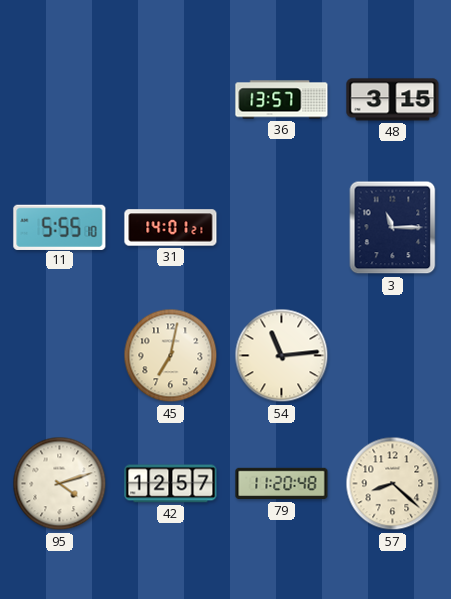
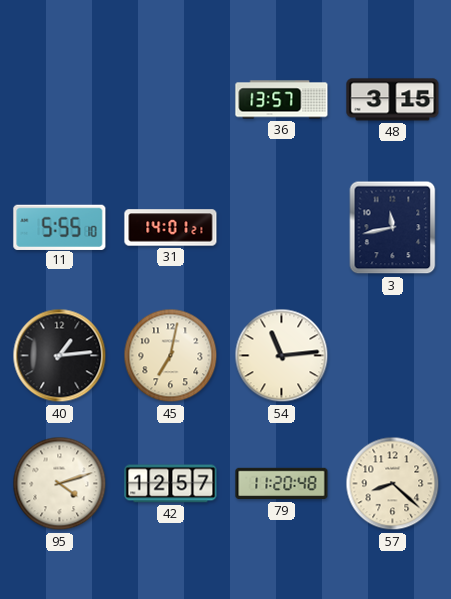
3: 11:15 -> 11:43 (393, 228)
40: none -> 1:14 (60, 356)
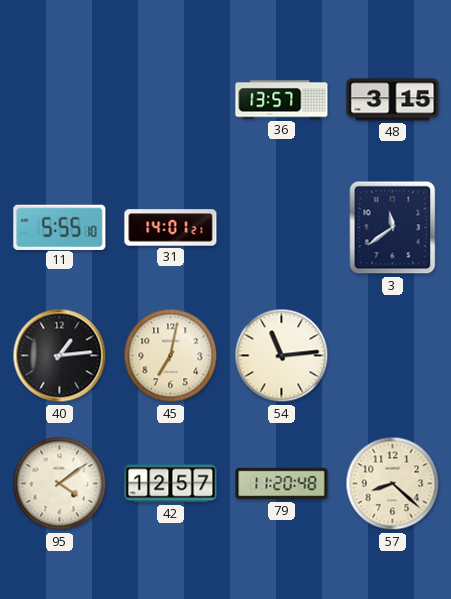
3: 11:43 -> 11:39 (393, 228)
95: 4:12 -> 4:09 (60, 484)
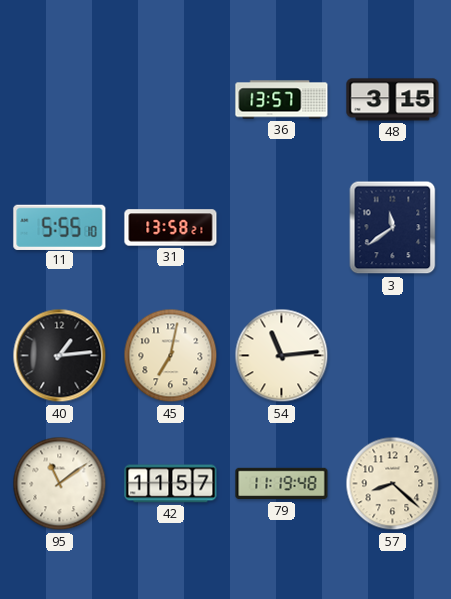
31: 14:01 -> 13:58 (171, 228)
95: 4:09 -> 11:09 (60, 484)
42: 12:57 -> 11:57 (171, 484)
79: 11:20 -> 11:19 (282, 484)
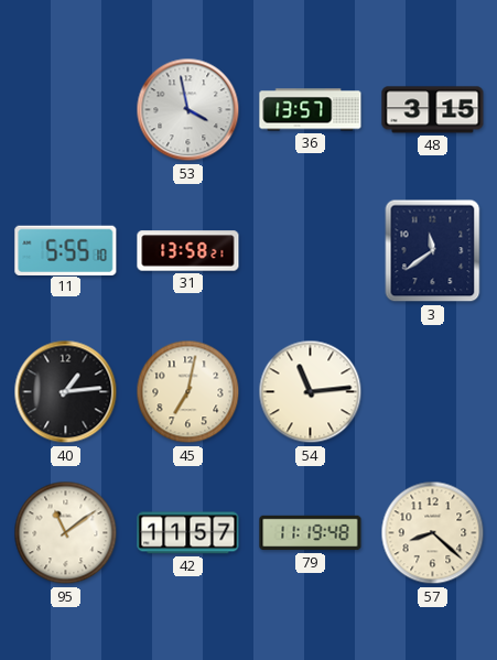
53: none -> 3:58 (188, 110)
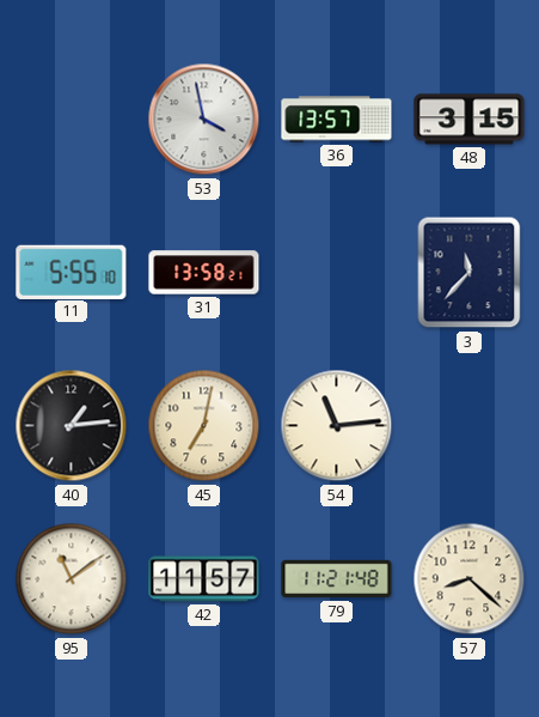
3: 11:39 -> 11:37 (470, 273)
79: 11:19 -> 11:21 (337, 579)
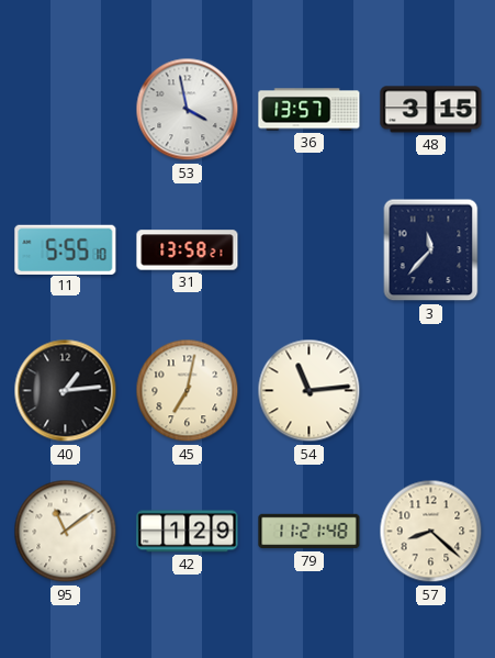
42: 11:57 -> 1:29 (188, 532)
